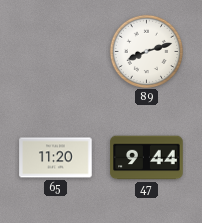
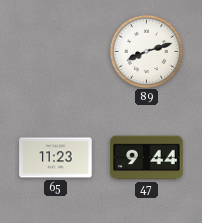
65: 11:20 -> 11:23 (56, 158)
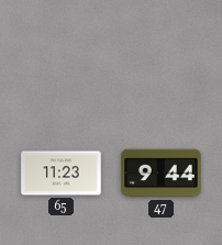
89: 8:12 -> none (146, 51)
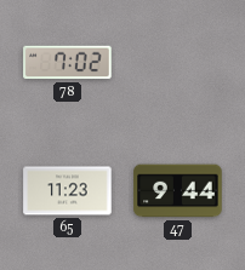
78: none -> 7:02 (68, 63)
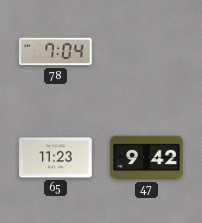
78: 7:02 -> 7:04 (56, 52)
47: 9:44 -> 9:42 (147, 158)
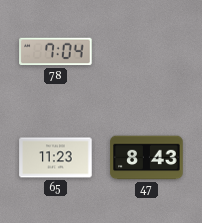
47: 9:42 -> 8:43 (147, 158)
